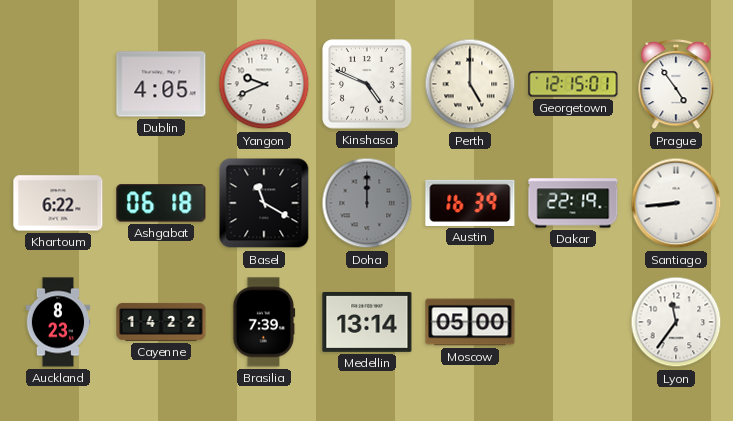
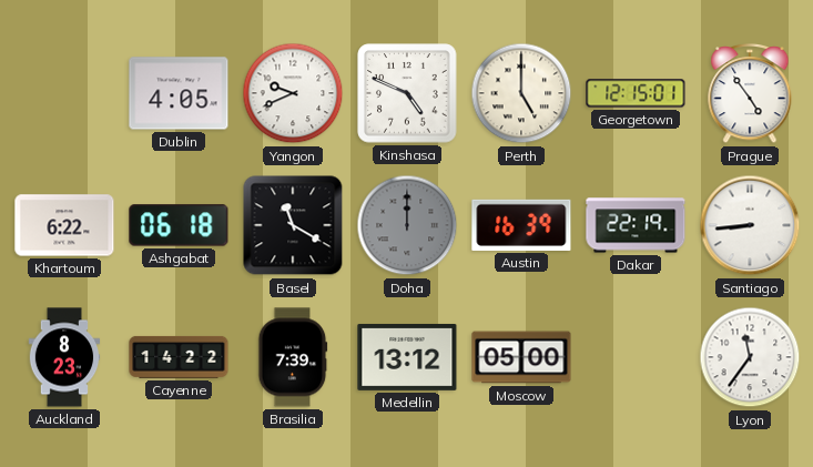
Medellin: 13:14 -> 13:12 (407, 357)
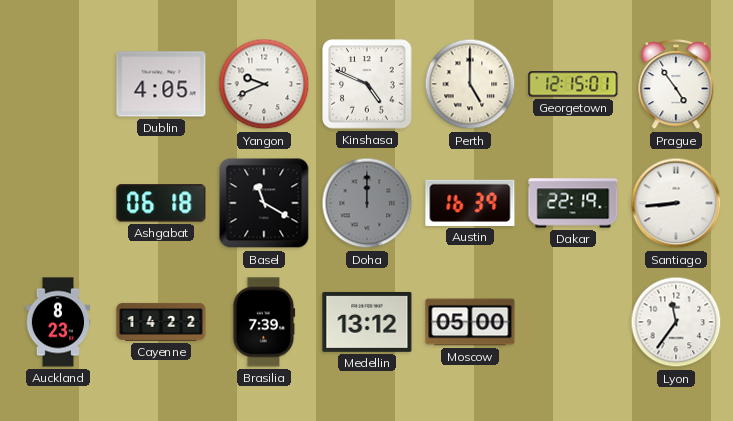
Khartoum: 6:22 -> none (64, 225)
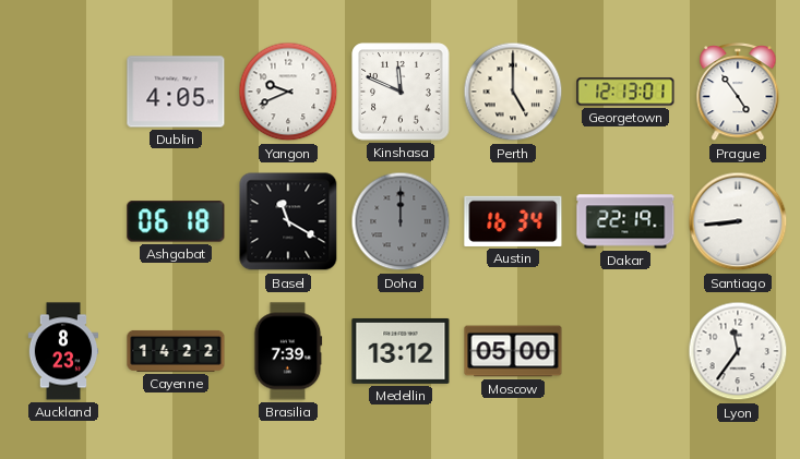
Kinshasa: 4:49 -> 11:49 (401, 92)
Georgetown: 12:15 -> 12:13 (625, 92)
Austin: 16:39 -> 16:34 (513, 221)
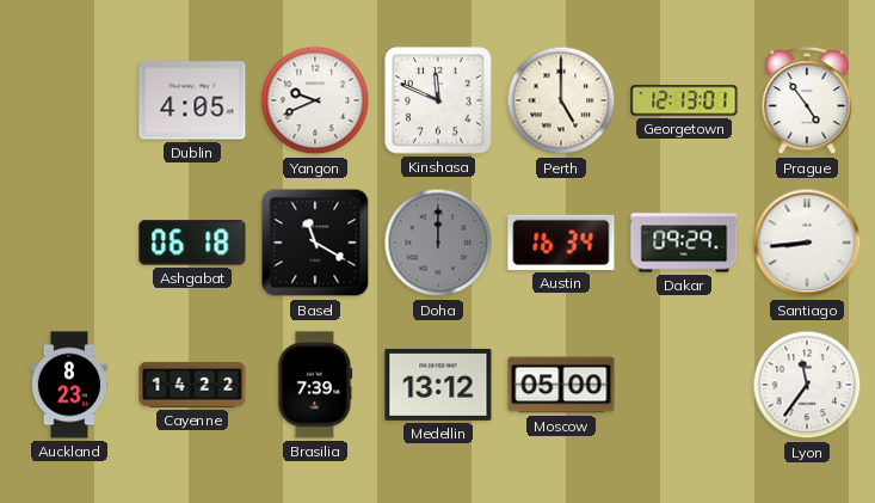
Dakar: 22:19 -> 09:29 (684, 243)
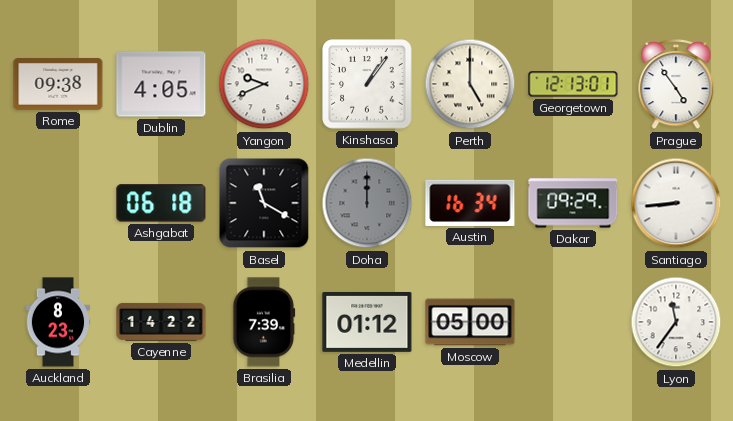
Rome: none -> 09:38 (58, 84)
Kinshasa: 11:49 -> 1:06 (367, 84)
Medellin: 13:12 -> 01:12 (367, 322)
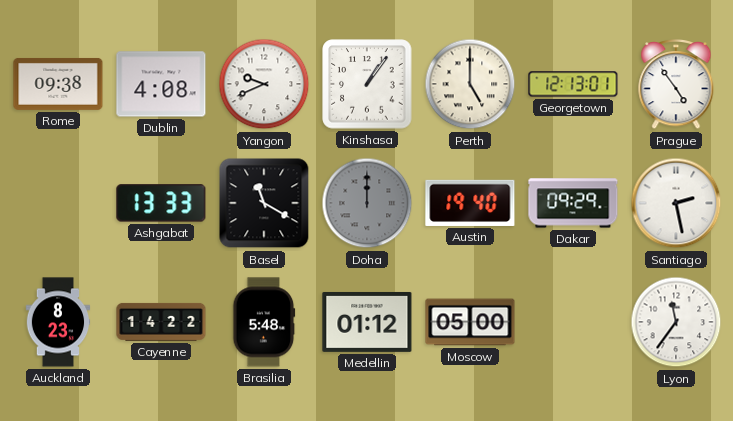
Dublin: 4:05 -> 4:08 (161, 84)
Ashgabat: 06:18 -> 13:33 (161, 203)
Austin: 16:34 -> 19:40 (470, 203)
Santiago: 8:44 -> 2:28 (676, 203)
Brasilia: 7:39 -> 5:48 (264, 322)
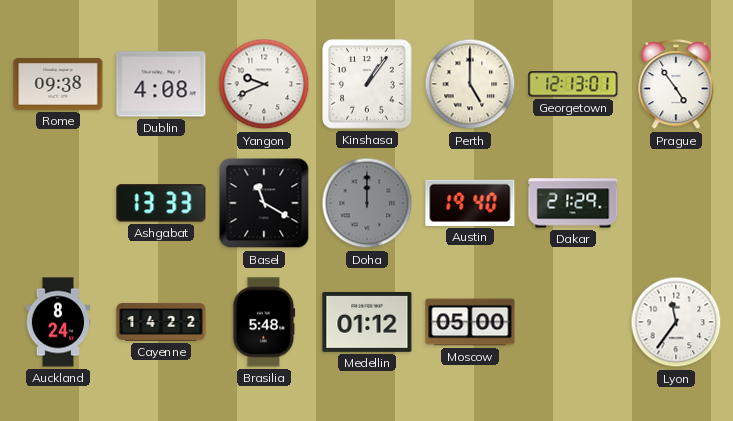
Dakar: 09:29 -> 21:29 (573, 203)
Santiago: 2:28 -> none (676, 203)
Auckland: 8:23 -> 8:24 (58, 322)
